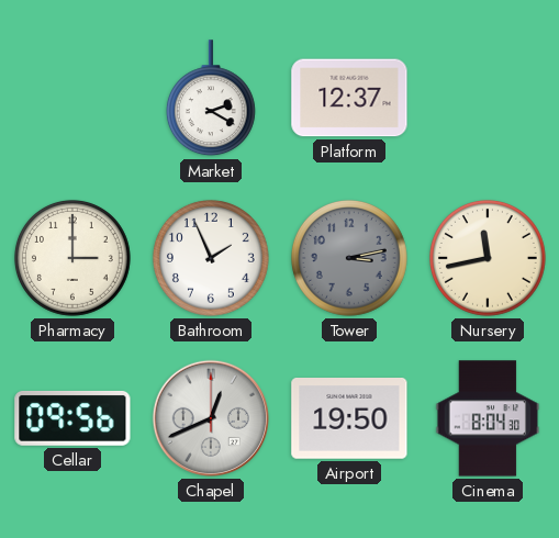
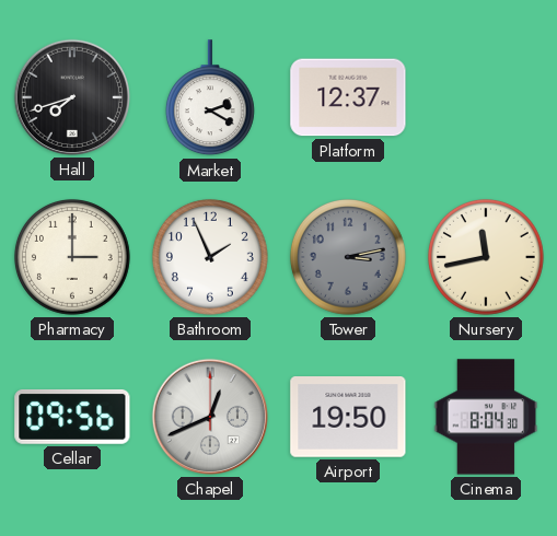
Hall: none -> 7:42 (72, 97)
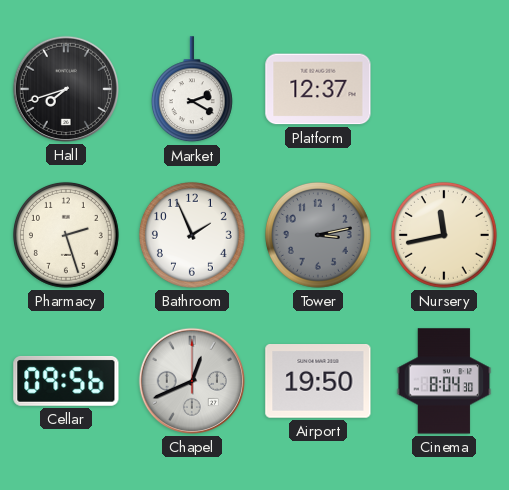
Pharmacy: 3:00 -> 2:27 (66, 235)
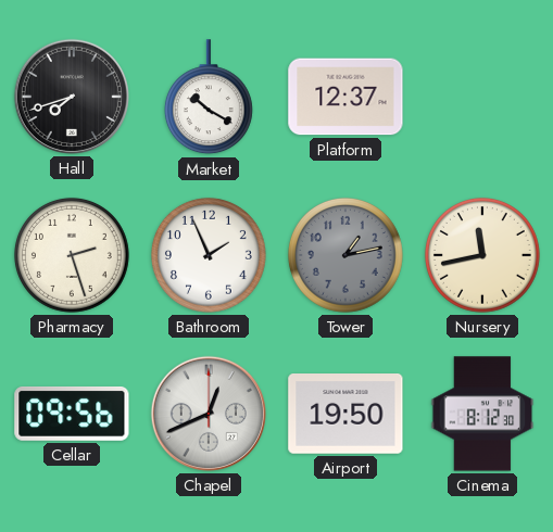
Market: 2:20 -> 10:20 (209, 98)
Tower: 3:13 -> 1:13 (345, 255)
Cinema: 8:04 -> 8:12 (482, 414)
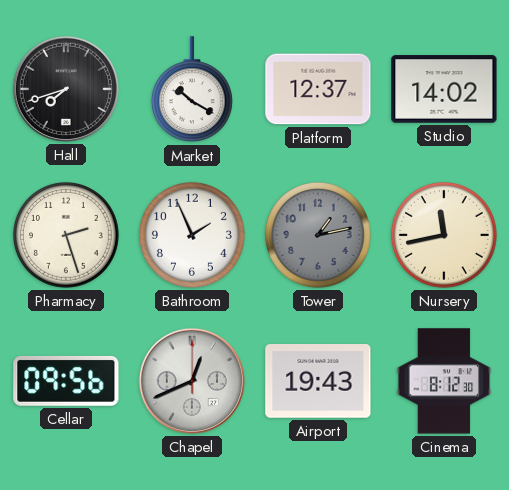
Studio: none -> 14:02 (444, 89)
Airport: 19:50 -> 19:43 (318, 382)
